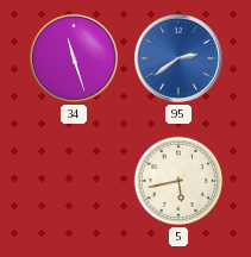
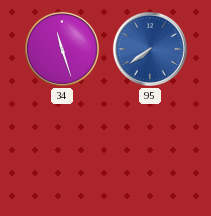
95: 2:39 -> 7:39 (150, 49)
5: 5:43 -> none (178, 181)
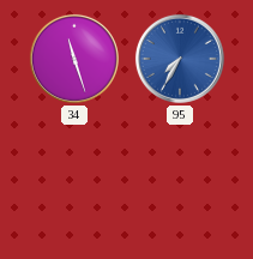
95: 7:39 -> 7:35 (180, 59)
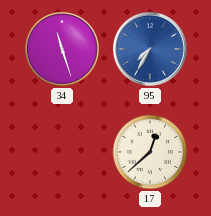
17: none -> 12:38 (150, 152)
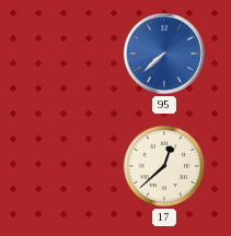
34: 11:27 -> none (62, 49)
95: 7:35 -> 7:38 (164, 54)
